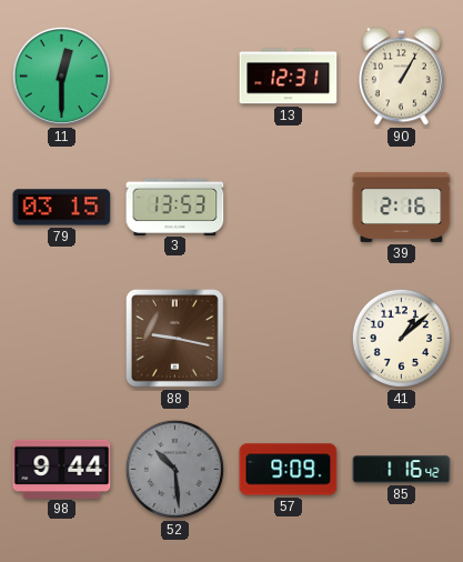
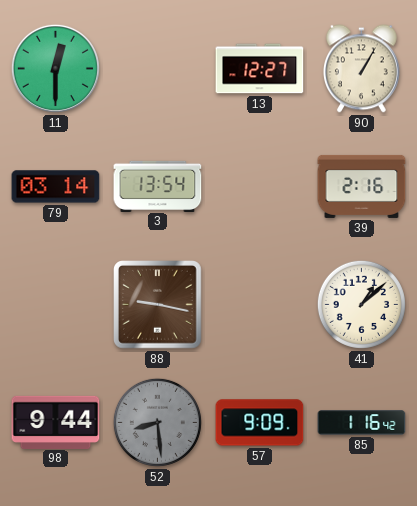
13: 12:31 -> 12:27 (260, 69)
79: 03:15 -> 03:14 (56, 187)
3: 13:53 -> 13:54 (158, 186)
52: 10:29 -> 8:29 (157, 422)
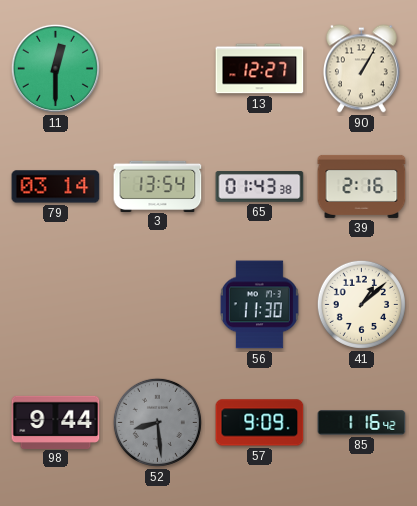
65: none -> 01:43 (260, 187)
88: 9:17 -> none (158, 305)
56: none -> 11:30 (259, 305)
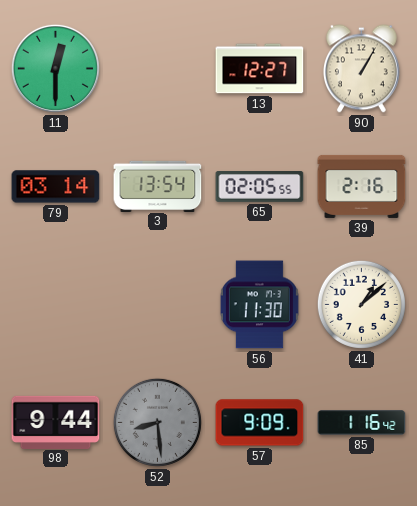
65: 01:43 -> 02:05 (260, 187)
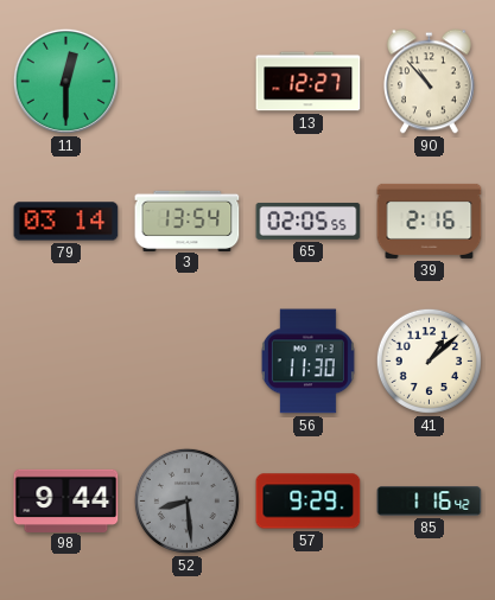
90: 1:05 -> 10:53 (429, 82)
57: 9:09 -> 9:29 (309, 502)
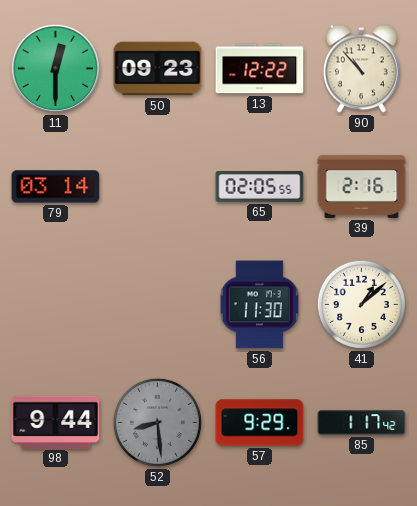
50: none -> 09:23 (158, 69)
13: 12:27 -> 12:22 (260, 69)
3: 13:54 -> none (188, 221)
85: 1:16 -> 1:17 (362, 423)
